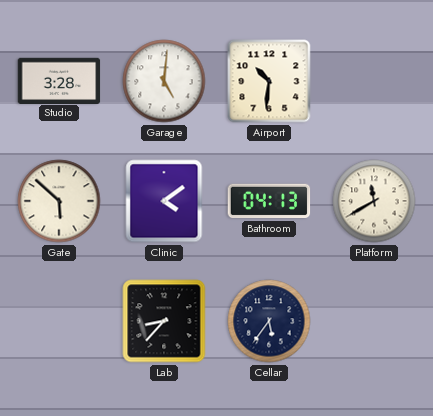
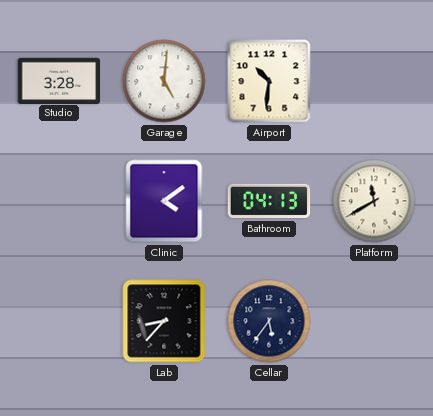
Gate: 5:52 -> none (59, 201)
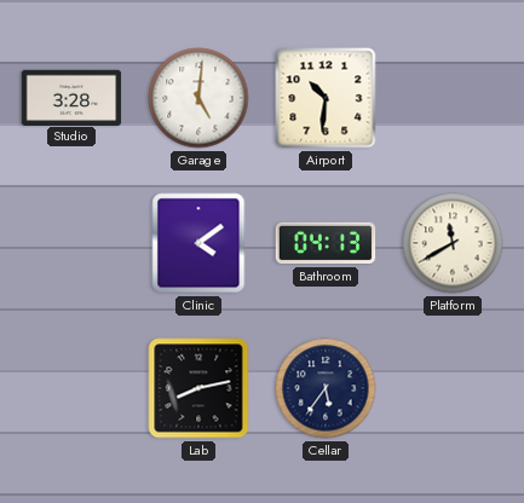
Lab: 8:37 -> 8:13 (198, 388)
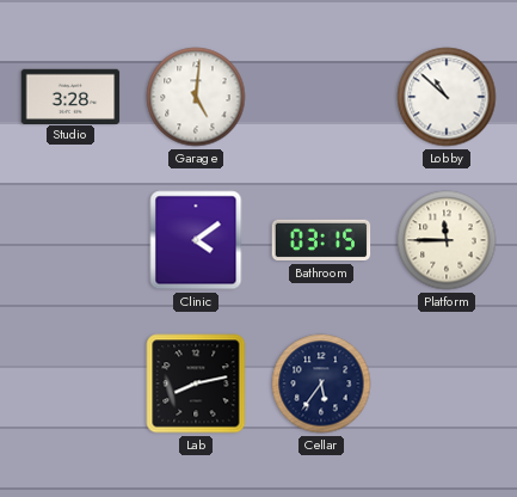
Airport: 10:31 -> none (326, 98)
Lobby: none -> 10:52 (447, 97)
Bathroom: 04:13 -> 03:15 (321, 240)
Platform: 11:40 -> 11:45 (447, 240)
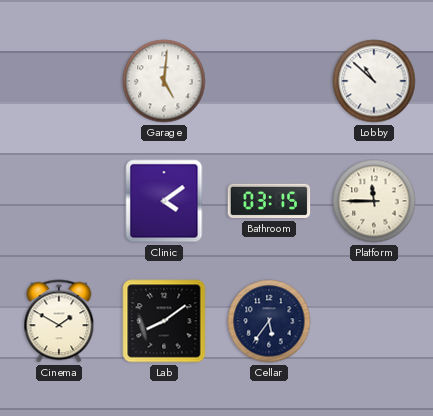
Studio: 3:28 -> none (70, 96)
Cinema: none -> 1:50 (59, 321)
Lab: 8:13 -> 8:09 (164, 321)
